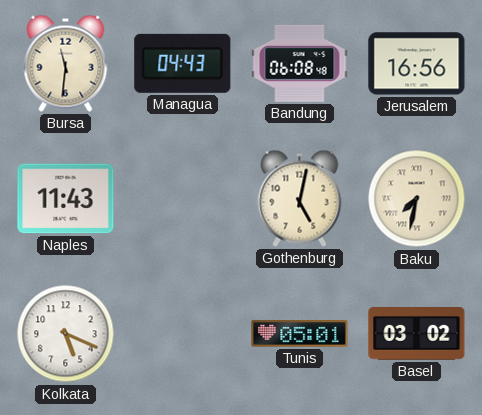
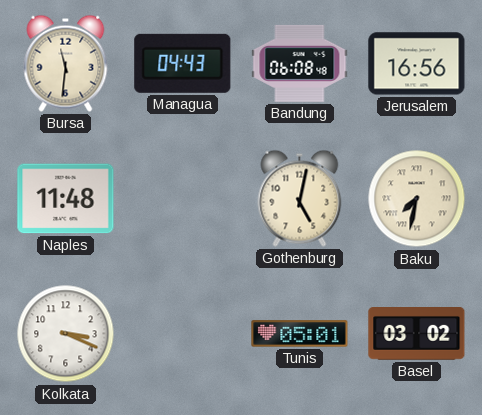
Naples: 11:43 -> 11:48 (66, 199)
Kolkata: 5:19 -> 3:19 (66, 334)
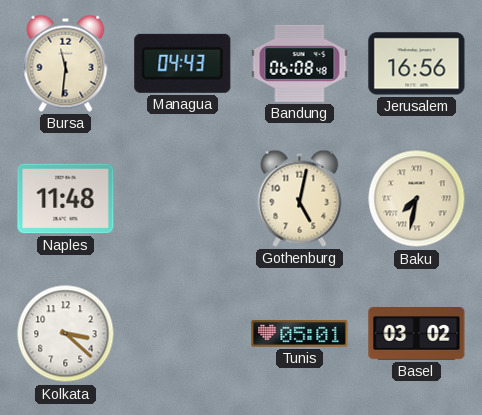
Kolkata: 3:19 -> 3:22 (66, 334)
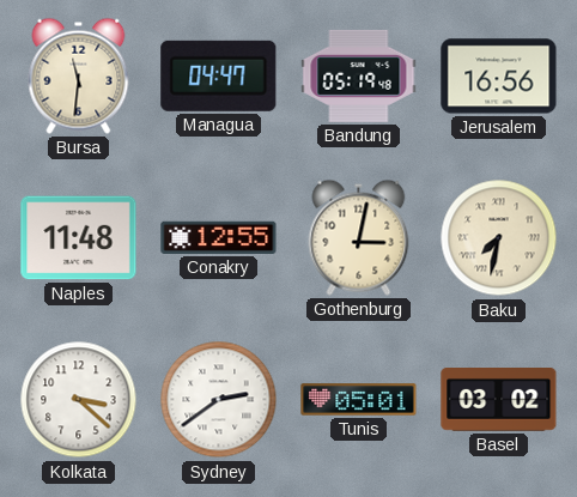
Managua: 04:43 -> 04:47 (219, 75)
Bandung: 06:08 -> 05:19 (359, 75)
Conakry: none -> 12:55 (219, 237)
Gothenburg: 5:02 -> 3:02 (359, 237)
Sydney: none -> 2:39 (219, 400)
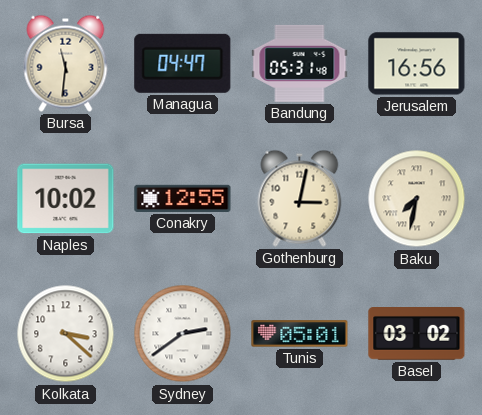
Bandung: 05:19 -> 05:31 (300, 63)
Naples: 11:48 -> 10:02 (66, 199)
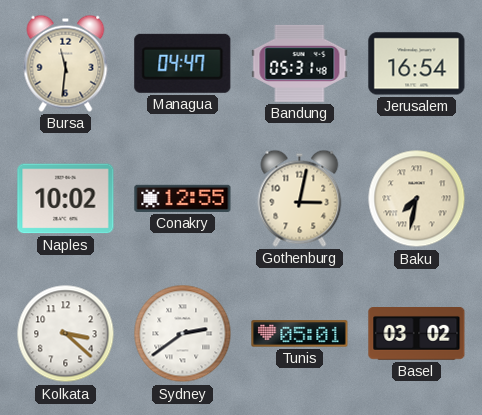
Jerusalem: 16:56 -> 16:54 (417, 64)
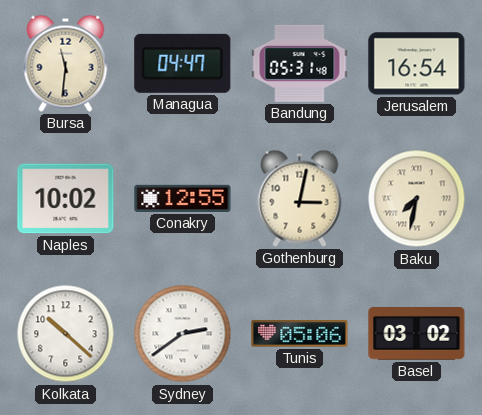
Kolkata: 3:22 -> 10:22 (66, 334)
Tunis: 05:01 -> 05:06 (300, 334)
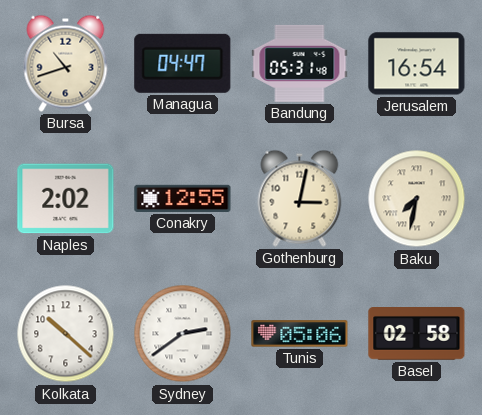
Bursa: 11:31 -> 10:42 (66, 63)
Naples: 10:02 -> 2:02 (66, 199)
Basel: 03:02 -> 02:58 (417, 334)
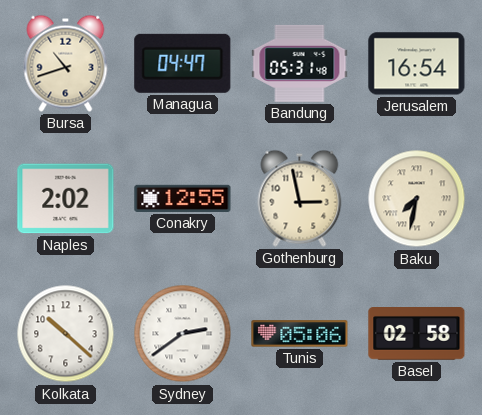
Gothenburg: 3:02 -> 2:58 (300, 198)
